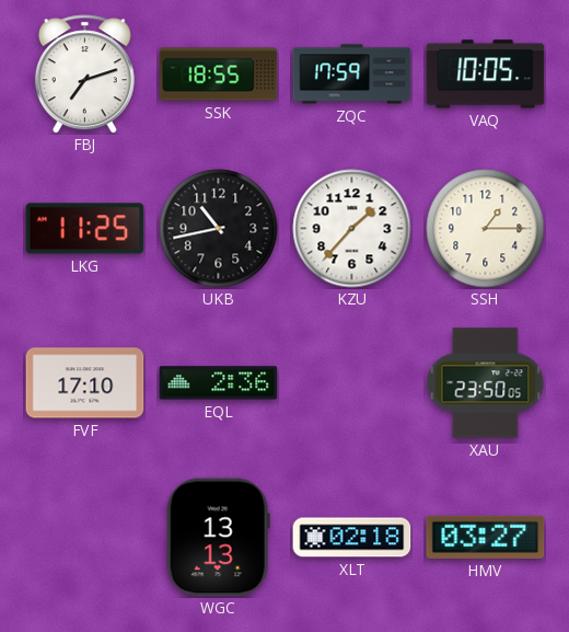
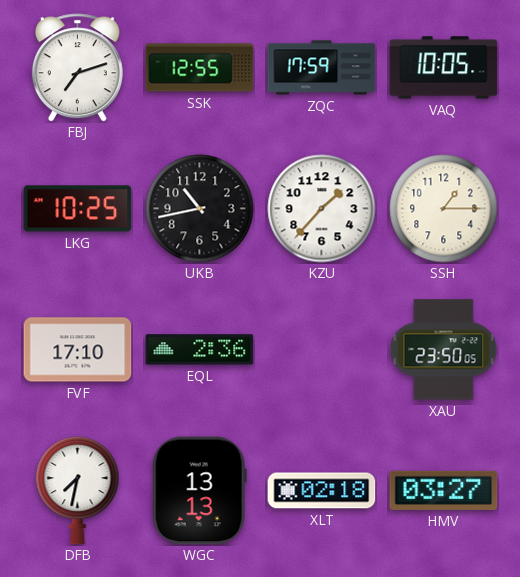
SSK: 18:55 -> 12:55 (200, 68)
LKG: 11:25 -> 10:25 (78, 209)
DFB: none -> 7:32 (78, 490)
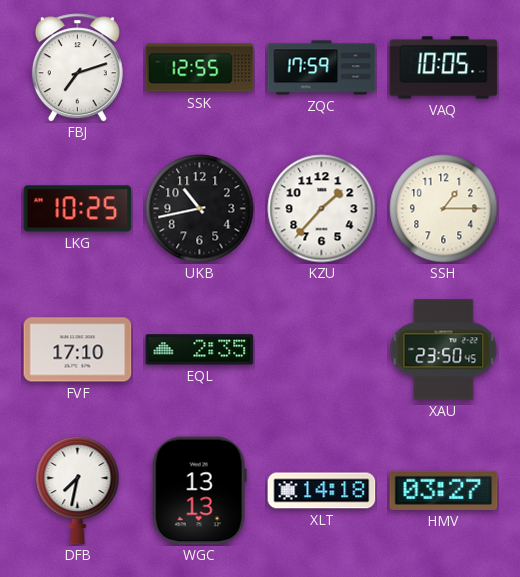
EQL: 2:36 -> 2:35 (200, 350)
XAU: 23:50:05 -> 23:50:45 (444, 350)
XLT: 02:18 -> 14:18 (322, 491)
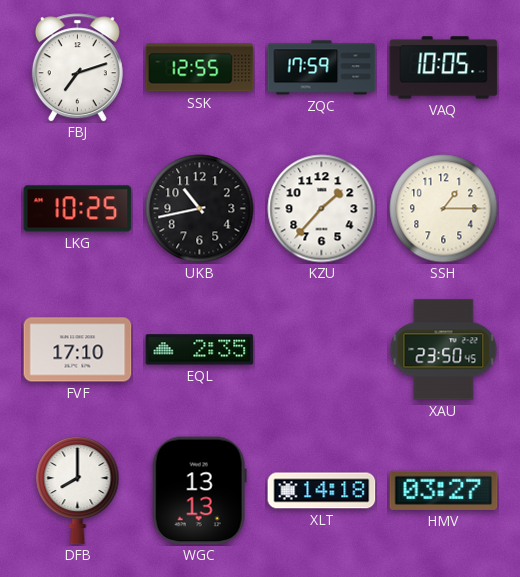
DFB: 7:32 -> 8:00 (78, 490)
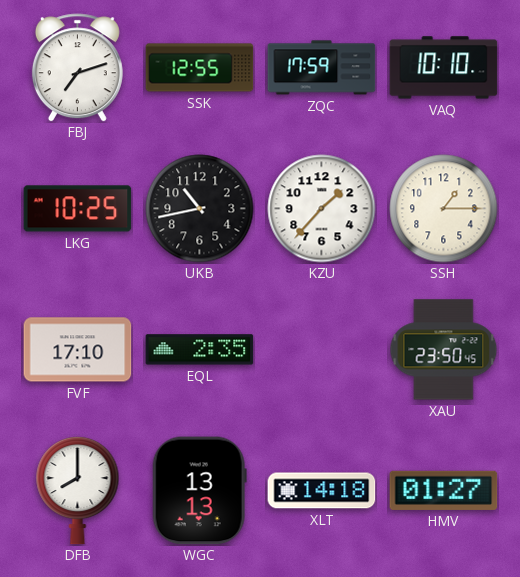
VAQ: 10:05 -> 10:10 (444, 68)
HMV: 03:27 -> 01:27 (444, 490)
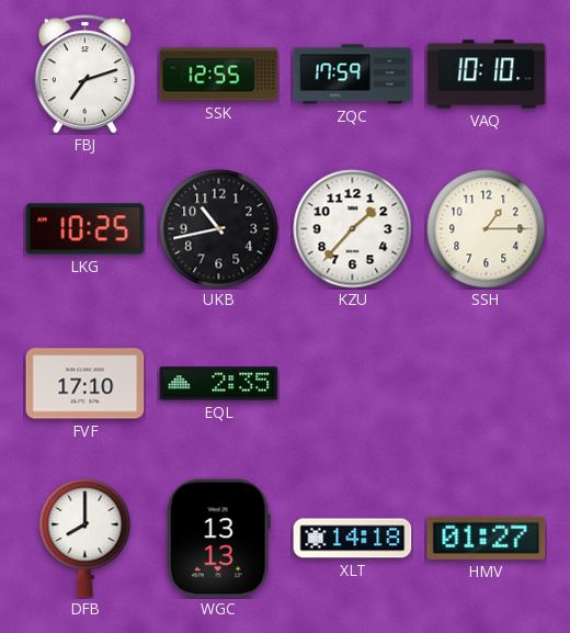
XAU: 23:50 -> none (444, 350)
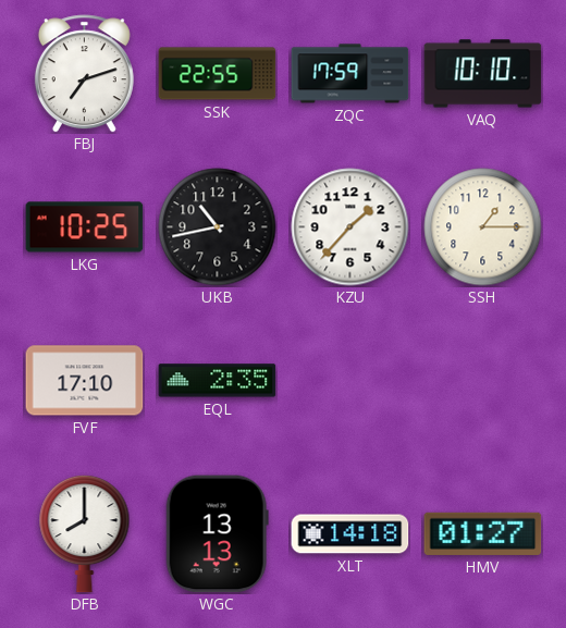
SSK: 12:55 -> 22:55 (218, 74)
